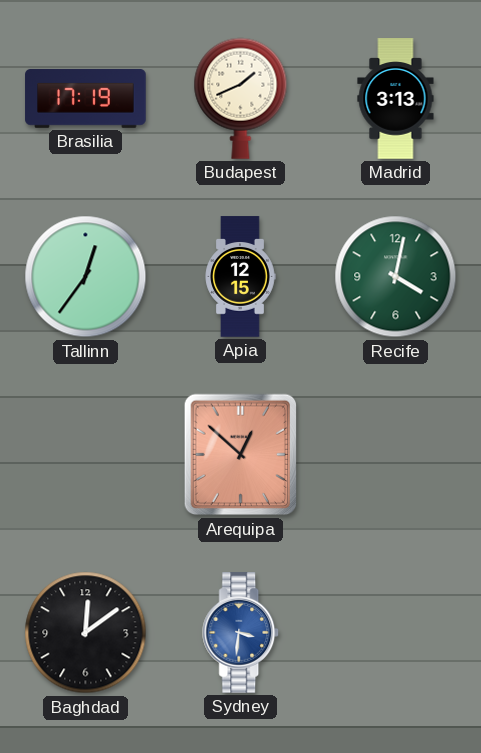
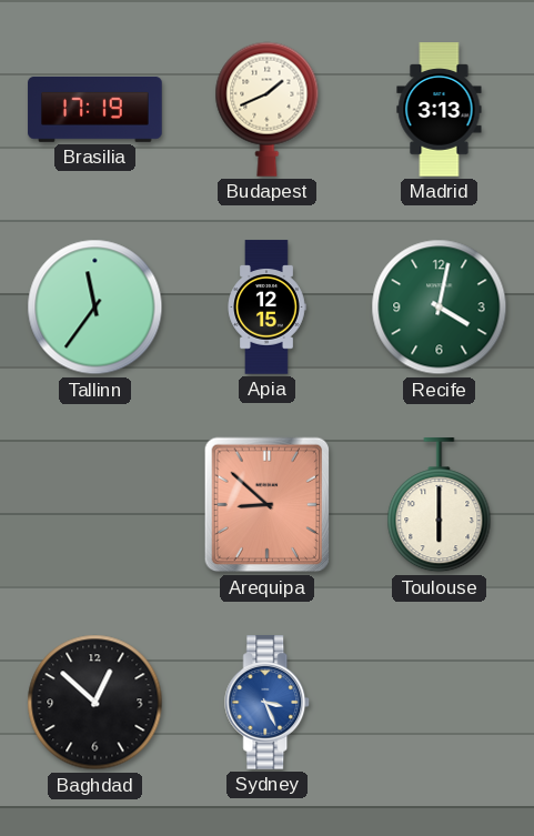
Tallinn: 12:36 -> 11:36 (95, 308)
Arequipa: 12:52 -> 8:52 (268, 505)
Toulouse: none -> 6:00 (440, 505)
Baghdad: 12:09 -> 12:52 (95, 703)
Sydney: 3:31 -> 3:26 (268, 703)
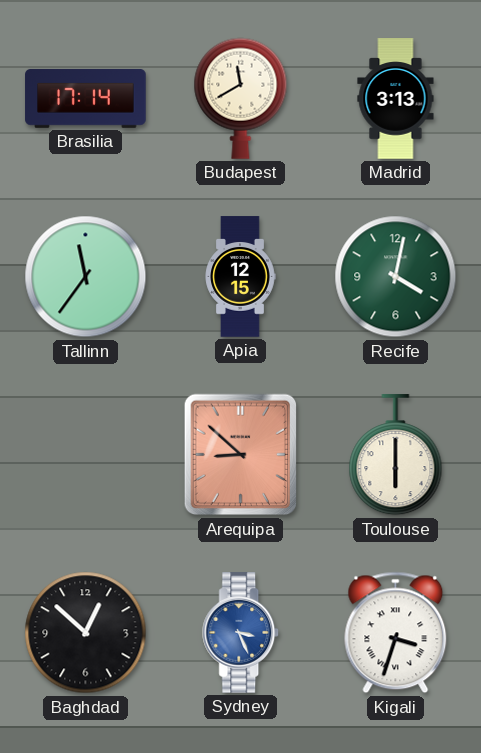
Brasilia: 17:19 -> 17:14 (86, 98)
Budapest: 1:41 -> 11:40 (241, 98)
Kigali: none -> 3:33 (396, 633)
